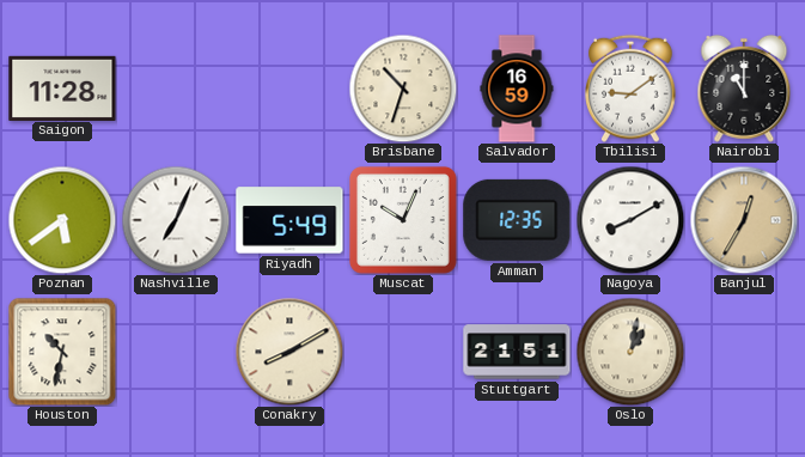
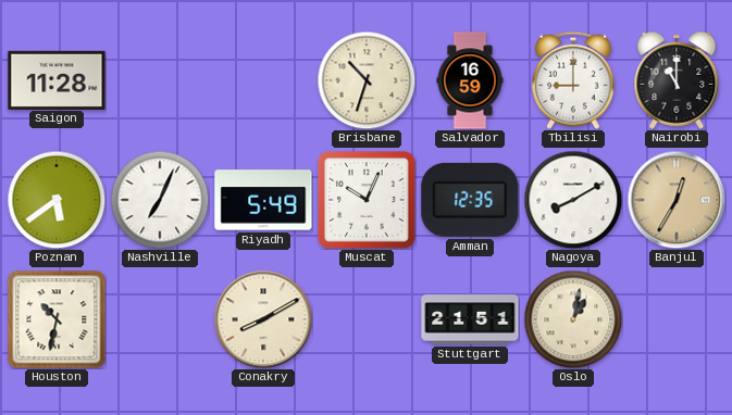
Tbilisi: 9:09 -> 9:00 (574, 80)
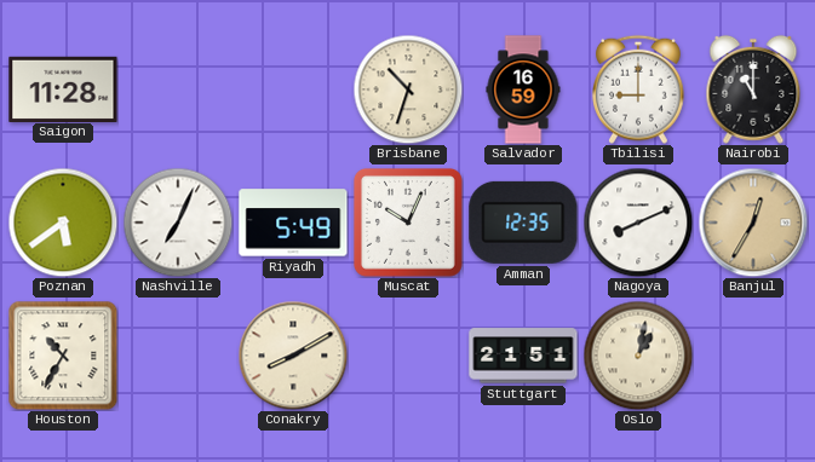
Nagoya: 8:10 -> 8:11 (638, 223)
Houston: 10:32 -> 10:35 (63, 356)
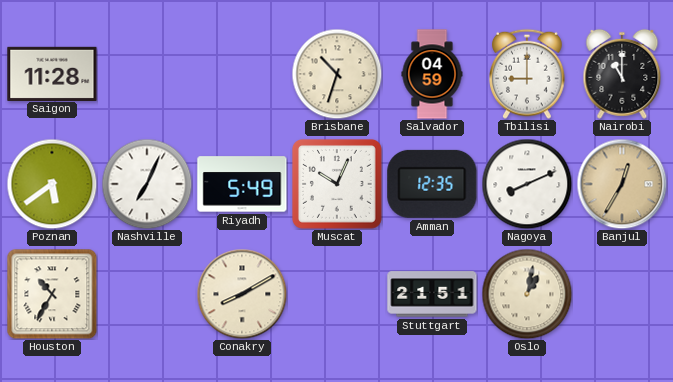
Salvador: 16:59 -> 04:59 (432, 74)
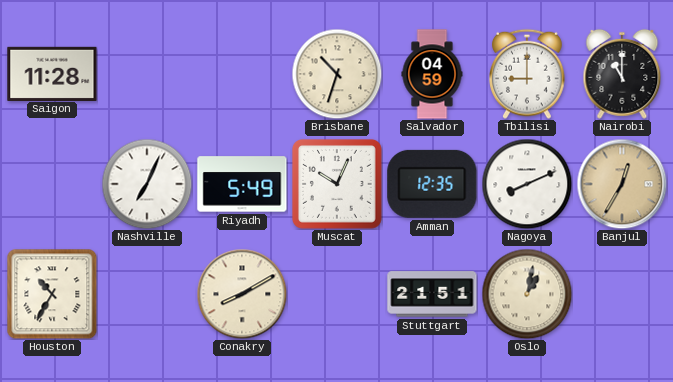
Poznan: 5:39 -> none (52, 184)
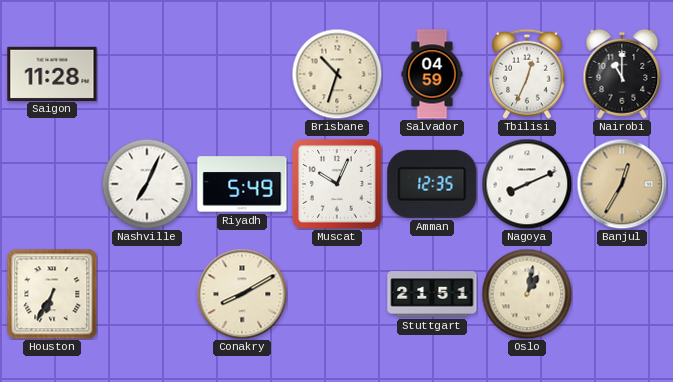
Tbilisi: 9:00 -> 12:34 (528, 74)
Houston: 10:35 -> 6:35 (52, 294)
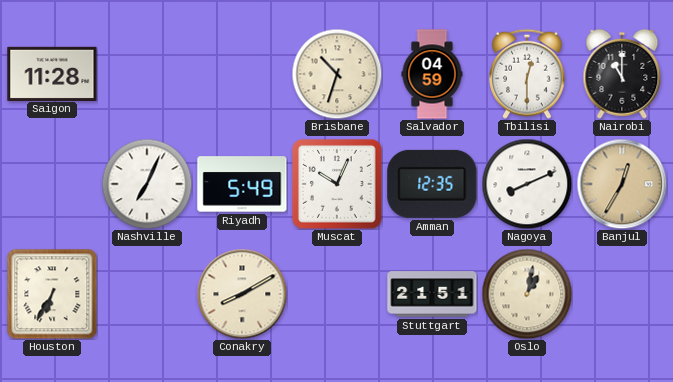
Tbilisi: 12:34 -> 12:30 (528, 74)
